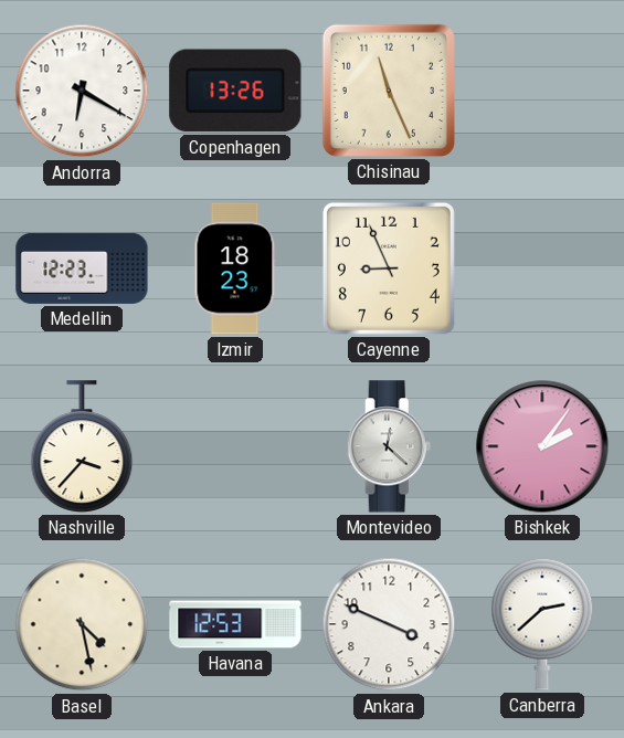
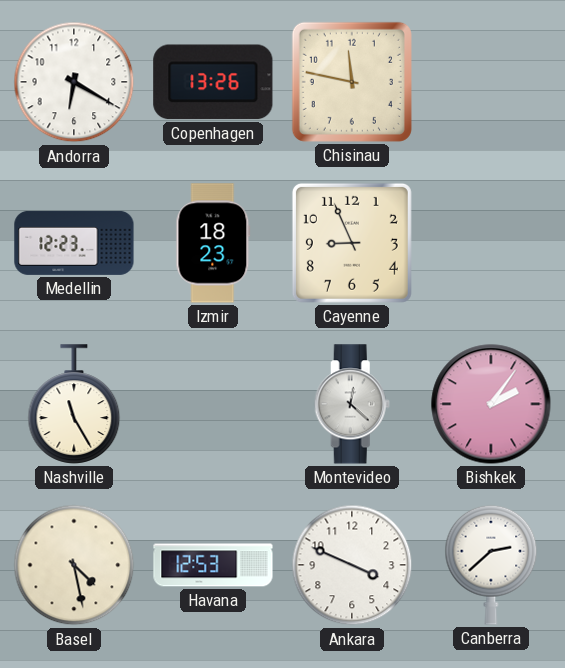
Chisinau: 11:26 -> 11:47 (352, 82)
Nashville: 3:37 -> 11:25 (74, 404)
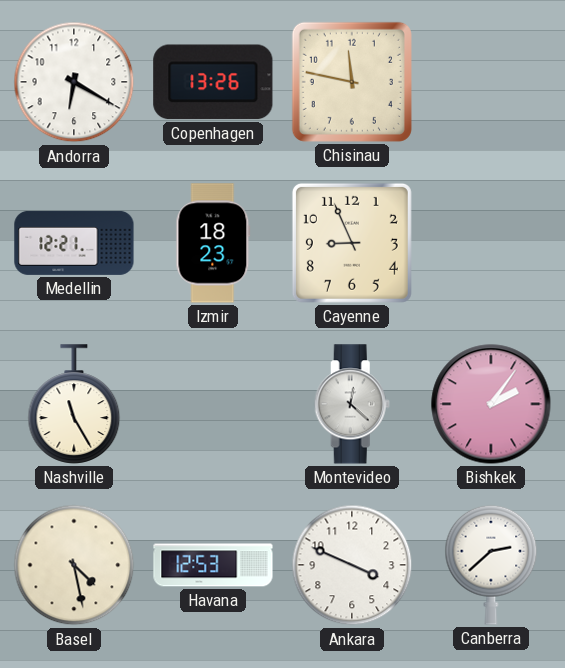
Medellin: 12:23 -> 12:21 (74, 243)
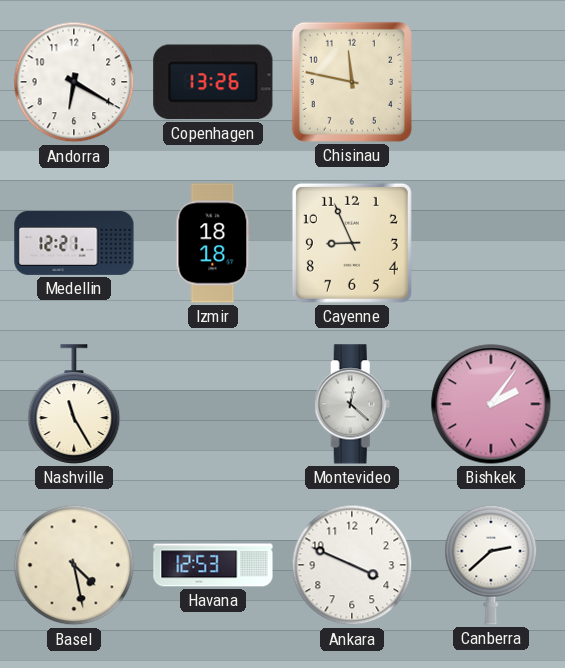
Izmir: 18:23 -> 18:18 (213, 243)
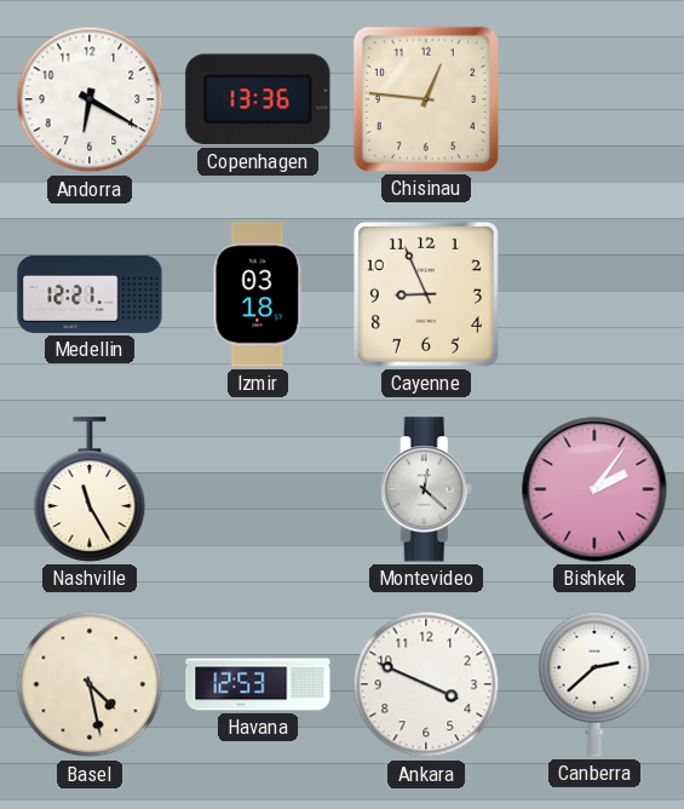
Copenhagen: 13:26 -> 13:36 (258, 99)
Chisinau: 11:47 -> 12:46 (426, 99)
Izmir: 18:18 -> 03:18 (258, 294)
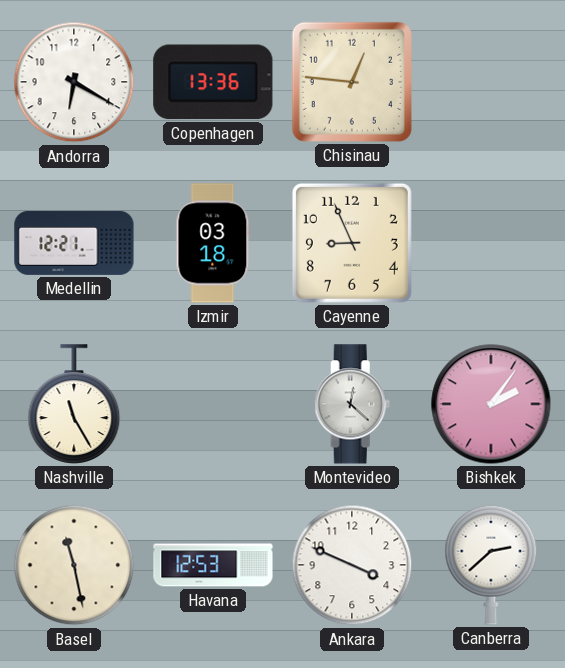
Basel: 4:28 -> 11:28 (74, 565)
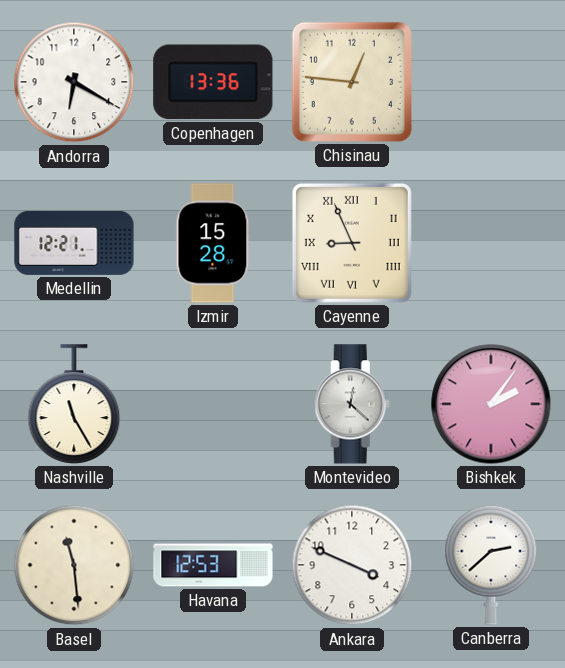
Izmir: 03:18 -> 15:28 (213, 243)
Cayenne numerals: Arabic -> Roman (352, 243)
Basel: 11:28 -> 11:29 (74, 565)
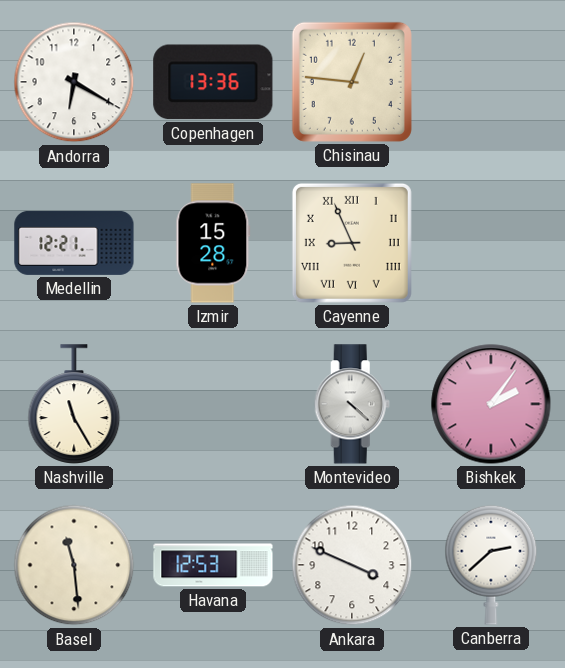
Montevideo: 12:22 -> 4:22 (352, 404)
